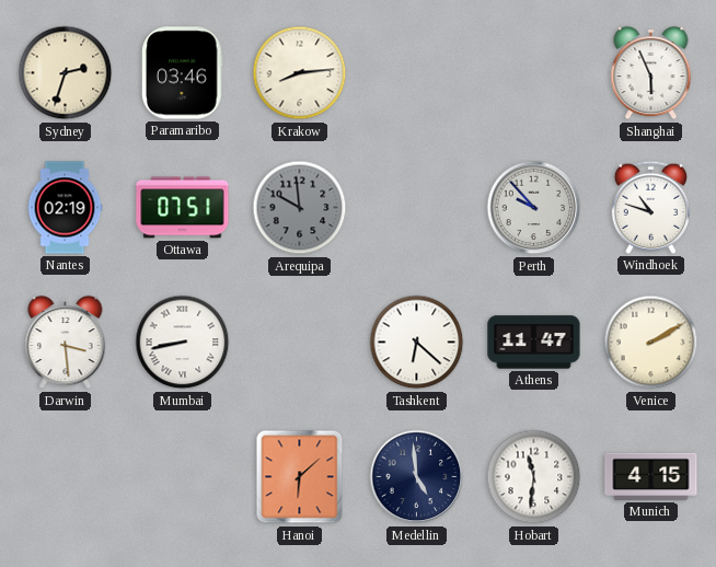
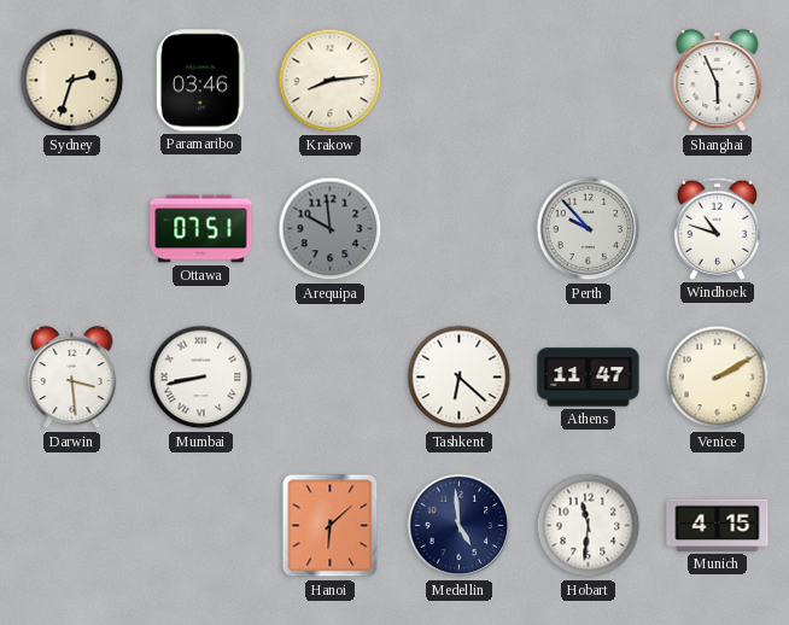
Nantes: 02:19 -> none (65, 208)
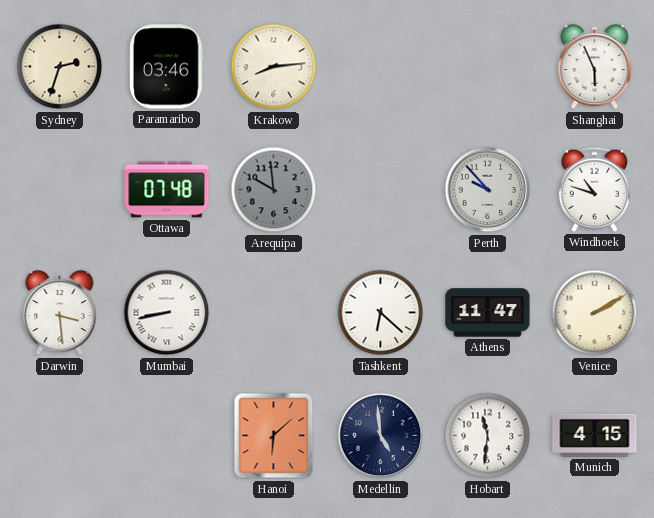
Ottawa: 07:51 -> 07:48 (167, 190)
